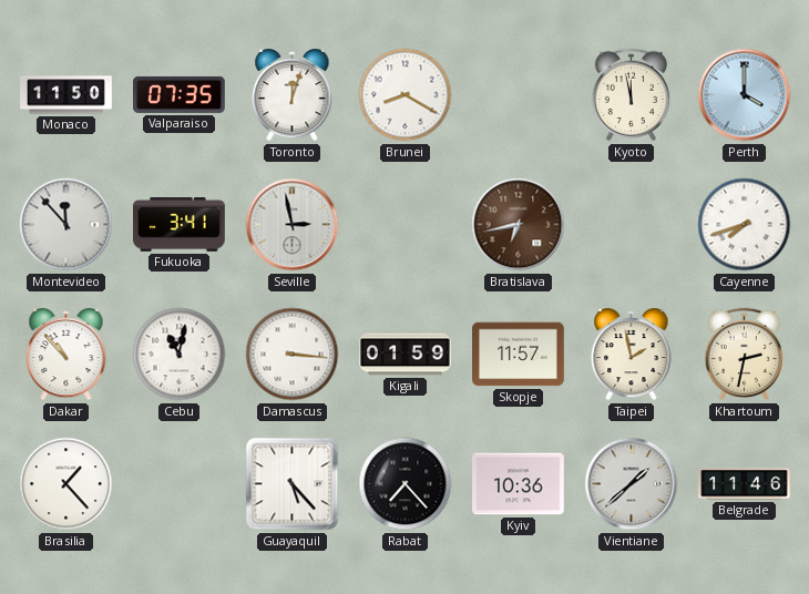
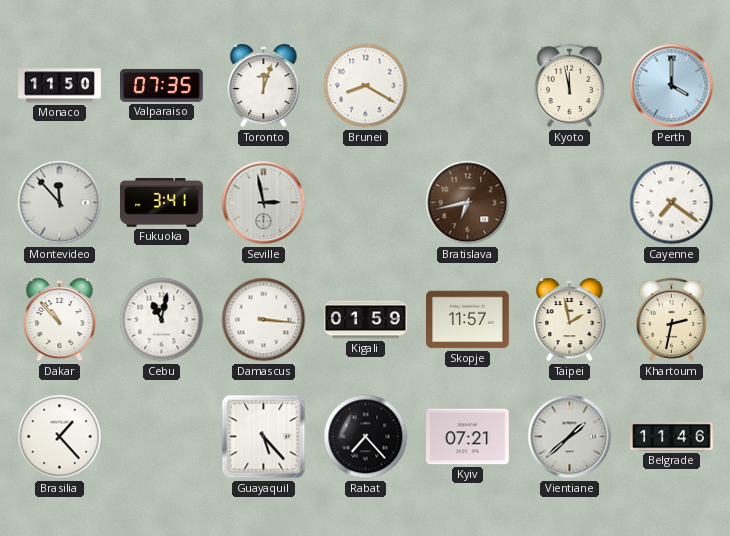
Cayenne: 7:42 -> 7:21 (672, 203)
Kyiv: 10:36 -> 07:21 (468, 437)
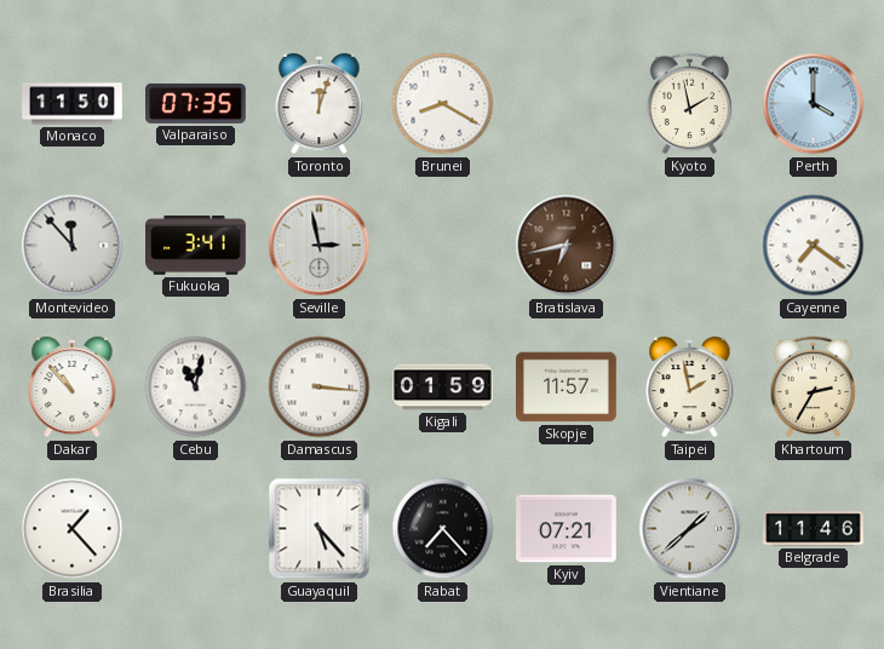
Kyoto: 11:58 -> 1:58 (690, 104)
Khartoum: 2:32 -> 2:35 (814, 387)
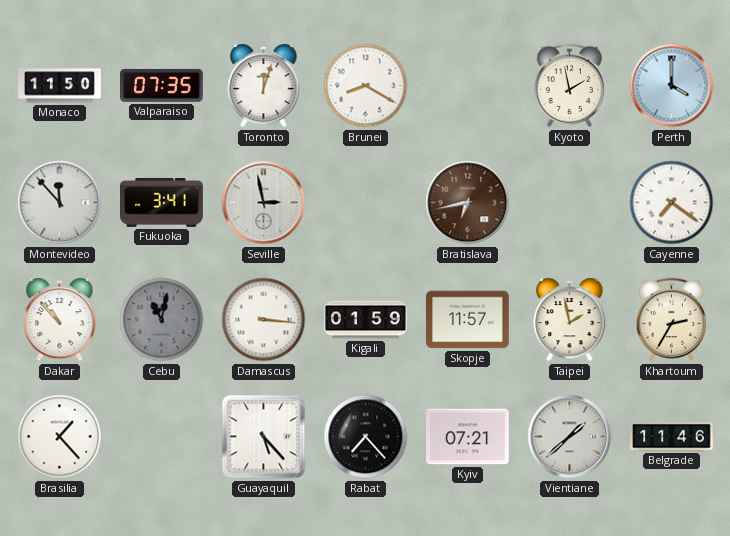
Cebu dial: white -> grey (162, 320)
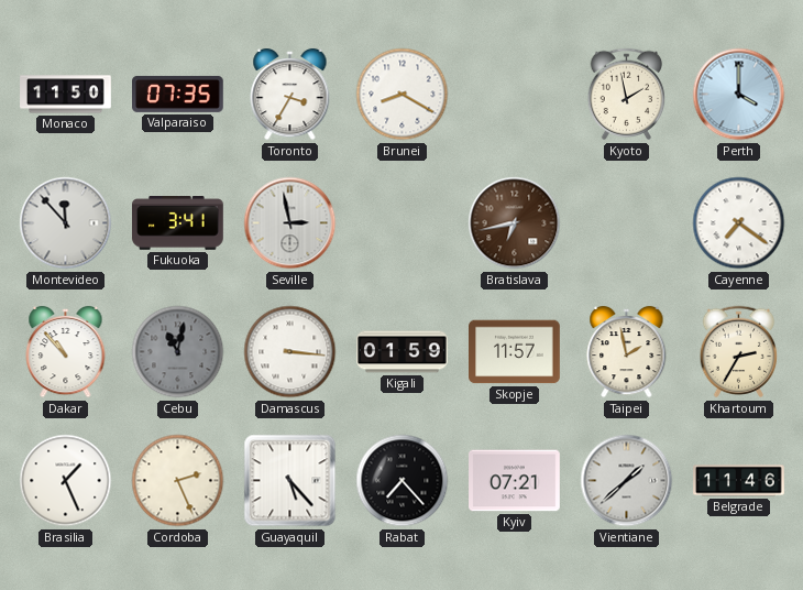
Toronto: 12:03 -> 3:35 (290, 95)
Brasilia: 1:23 -> 1:26 (66, 481)
Cordoba: none -> 2:26 (178, 481)
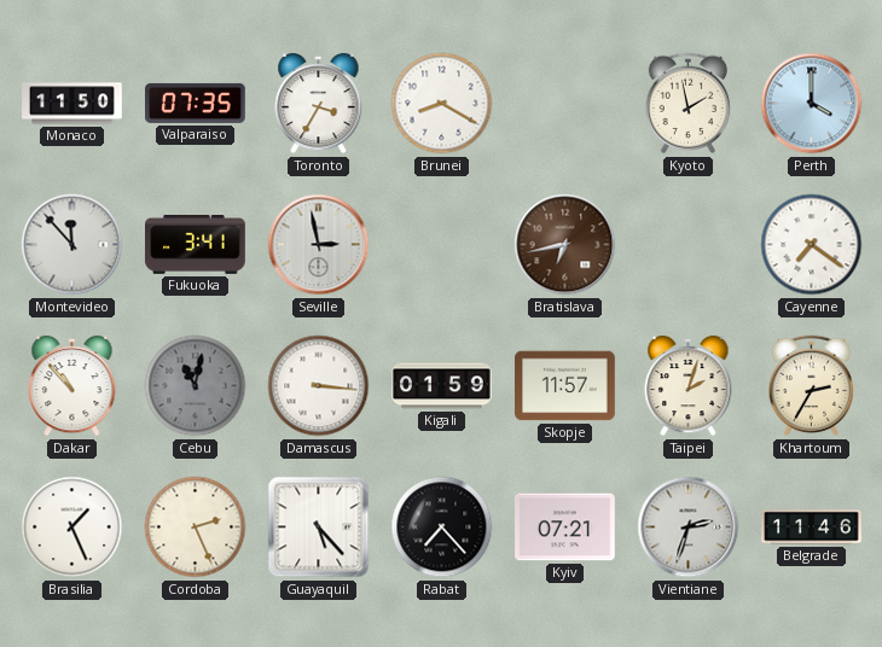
Taipei: 1:58 -> 2:03 (689, 386)
Vientiane: 1:38 -> 2:33 (689, 527)
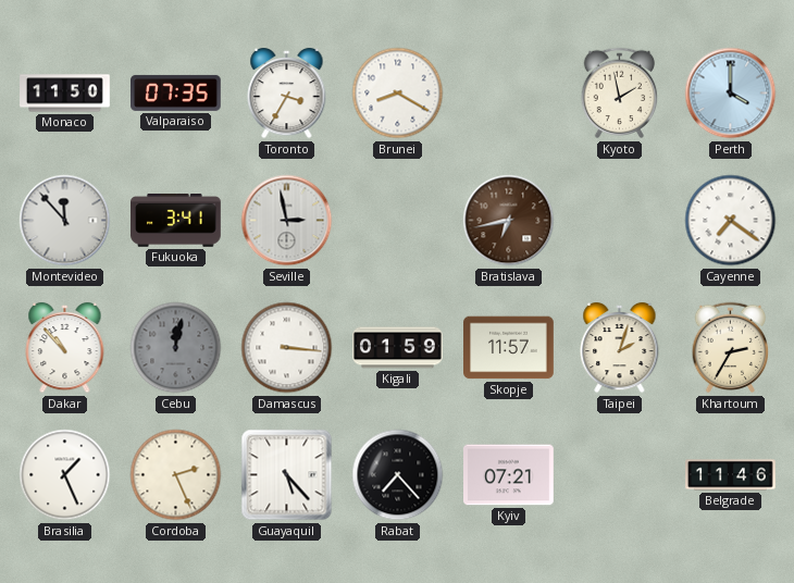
Cebu: 11:02 -> 12:02 (176, 348)
Vientiane: 2:33 -> none (689, 527)
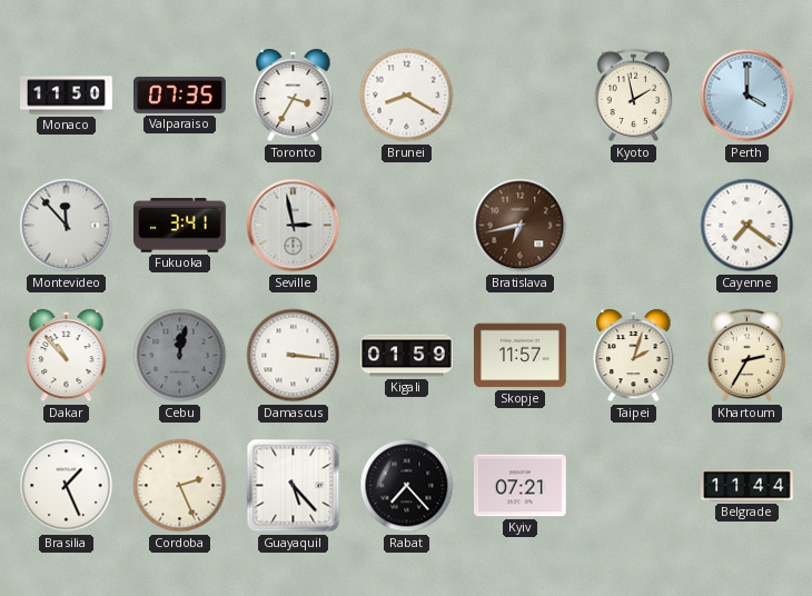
Belgrade: 11:46 -> 11:44 (747, 486)
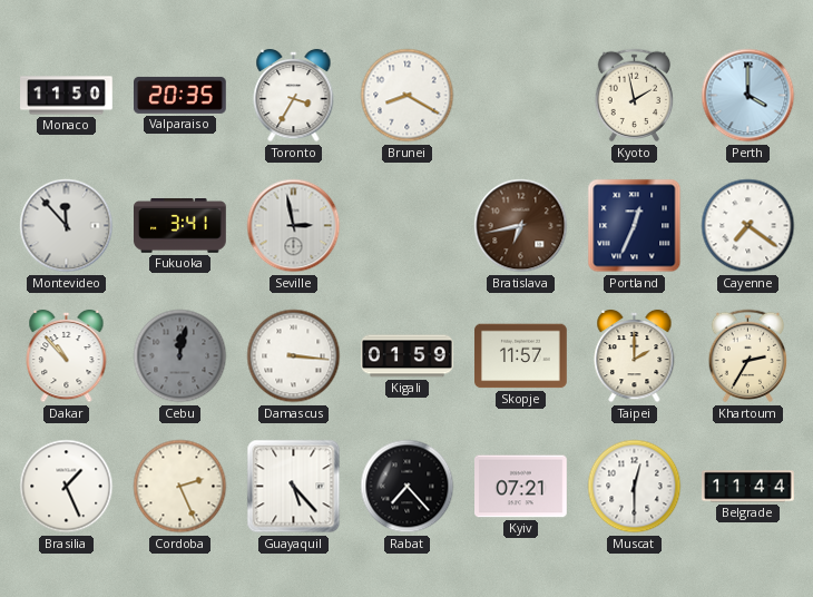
Valparaiso: 07:35 -> 20:35 (180, 95)
Portland: none -> 12:34 (635, 226)
Taipei: 2:03 -> 2:00 (635, 356)
Muscat: none -> 12:30 (635, 487)
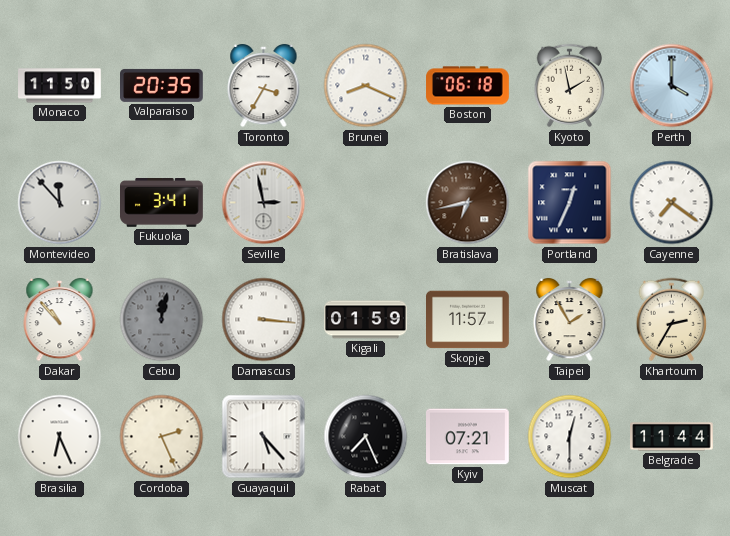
Brunei: 8:20 -> 8:19 (366, 86)
Boston: none -> 06:18 (468, 86)
Taipei: 2:00 -> 1:55 (570, 320)
Brasilia: 1:26 -> 6:26 (60, 437)
Rabat: 7:23 -> 7:26 (366, 437)
